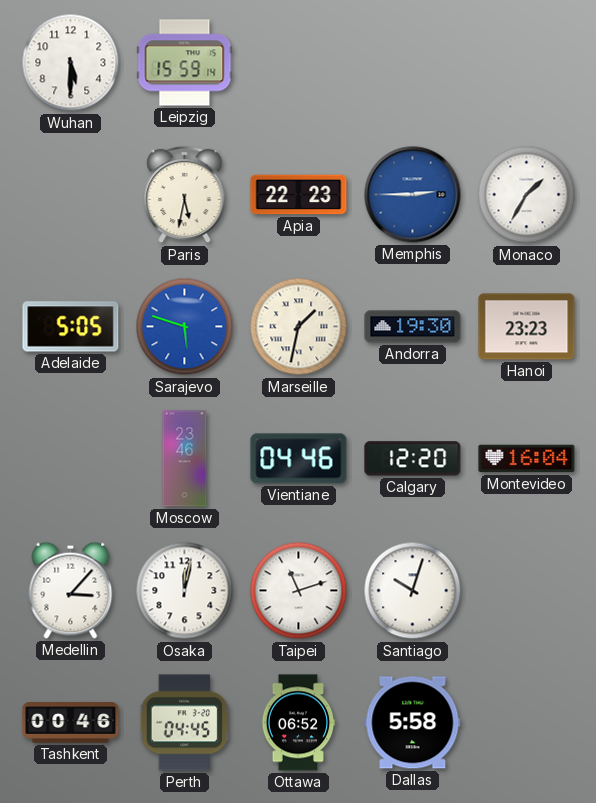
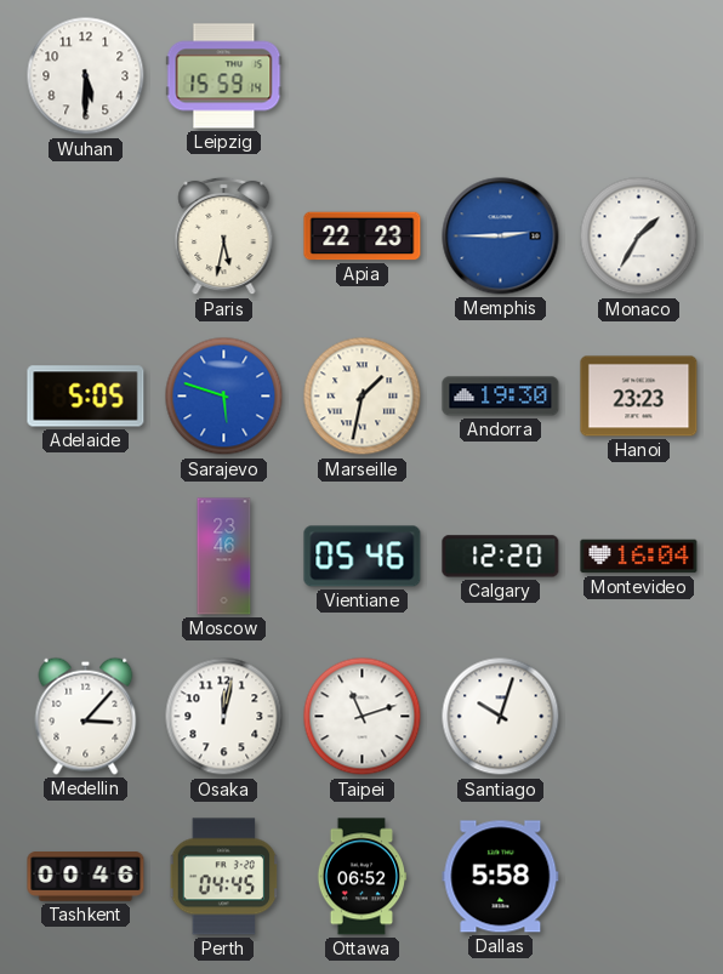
Vientiane: 04:46 -> 05:46 (363, 557)
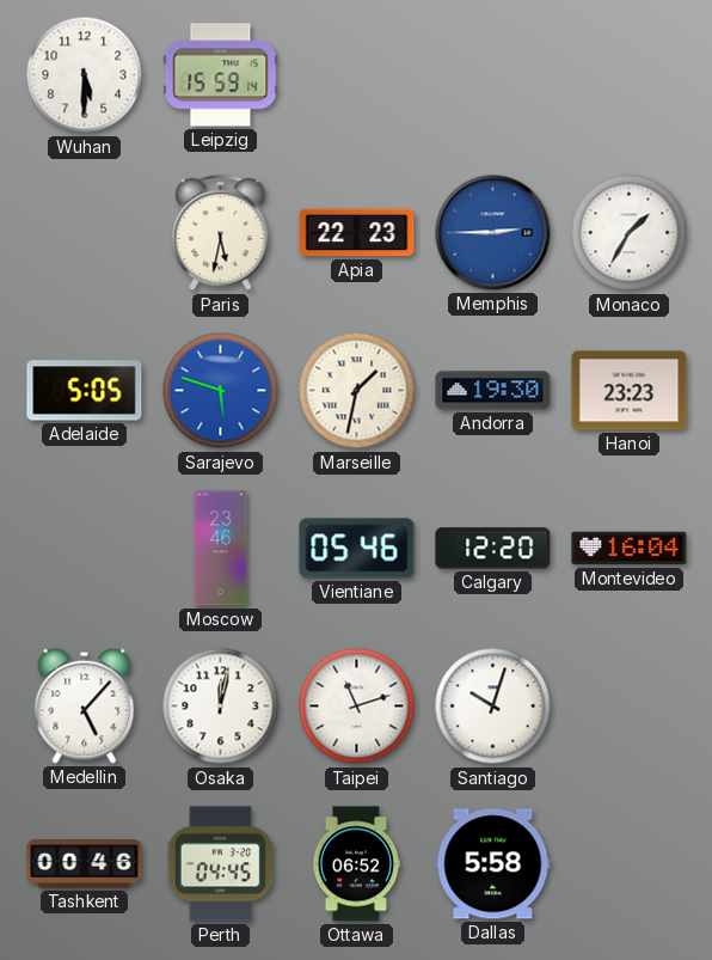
Medellin: 3:07 -> 5:07 (85, 705)
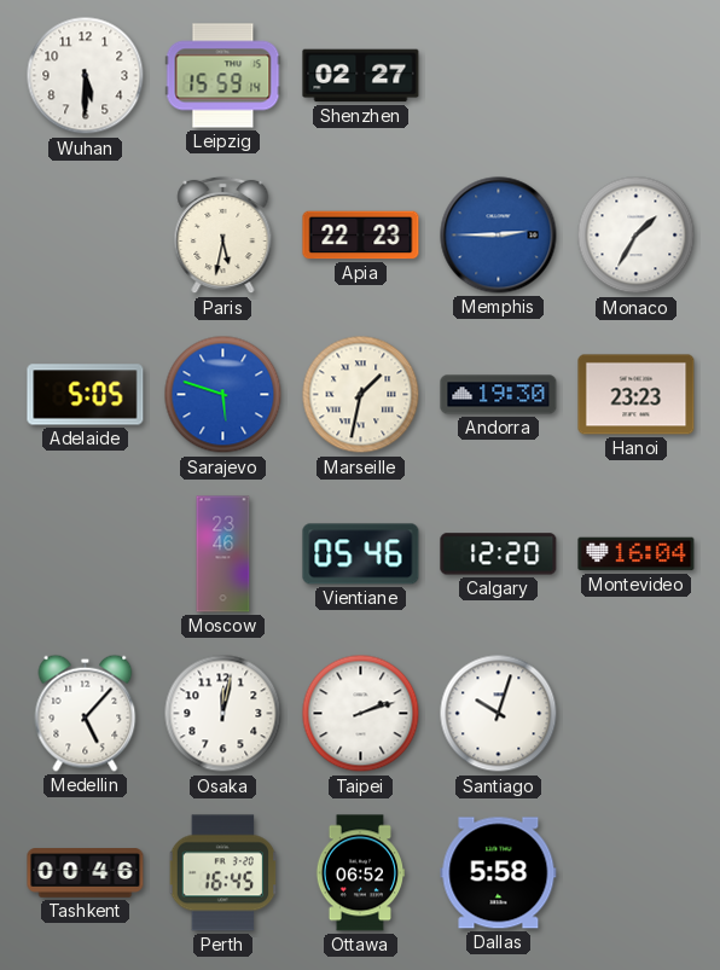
Shenzhen: none -> 02:27 (361, 76)
Taipei: 11:12 -> 2:12 (361, 714)
Perth: 04:45 -> 16:45 (223, 873)
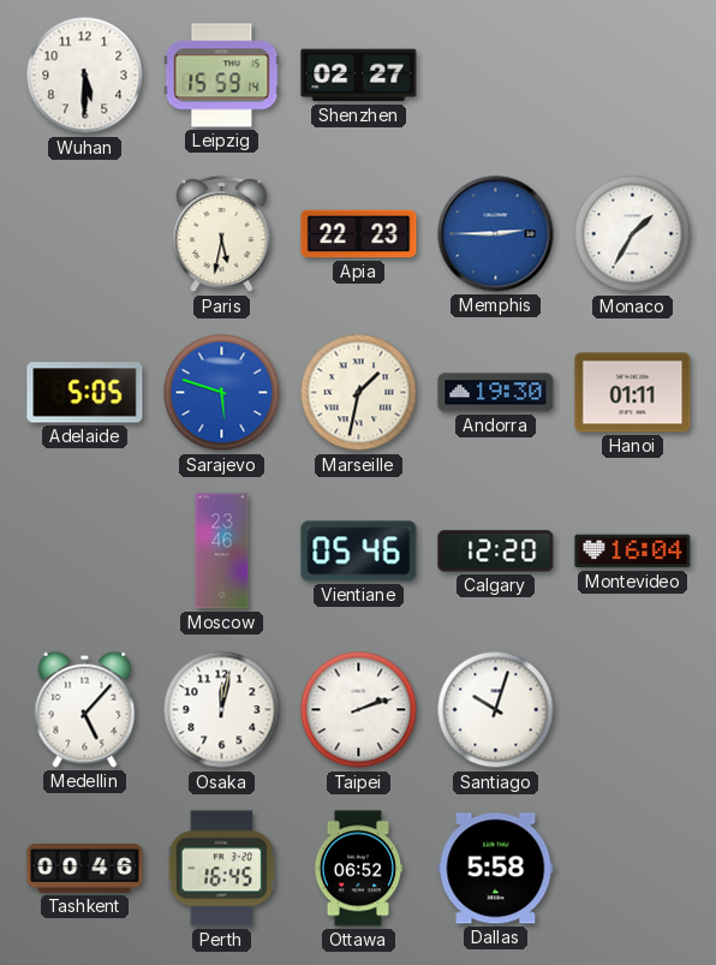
Hanoi: 23:23 -> 01:11 (633, 393)
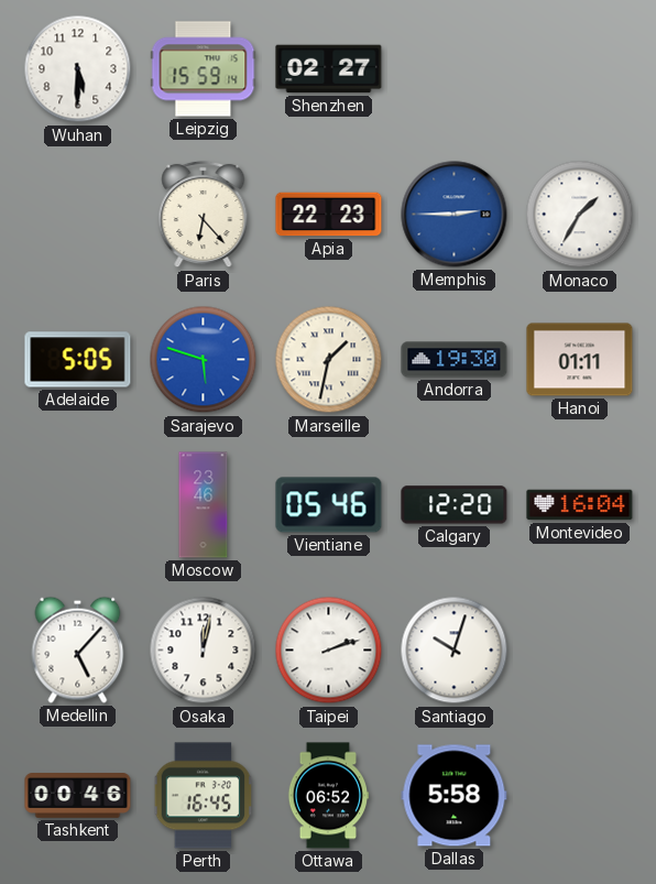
Paris: 5:32 -> 6:23 (204, 215)
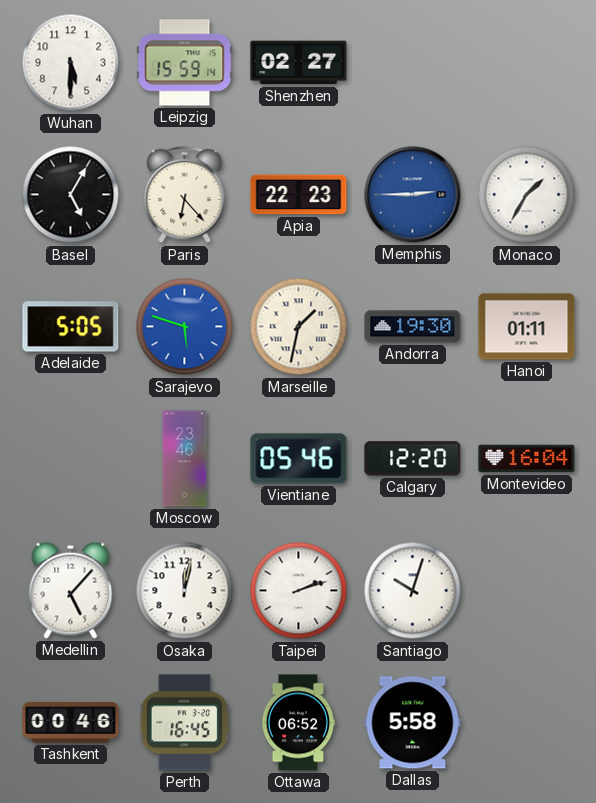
Basel: none -> 5:05 (71, 195)
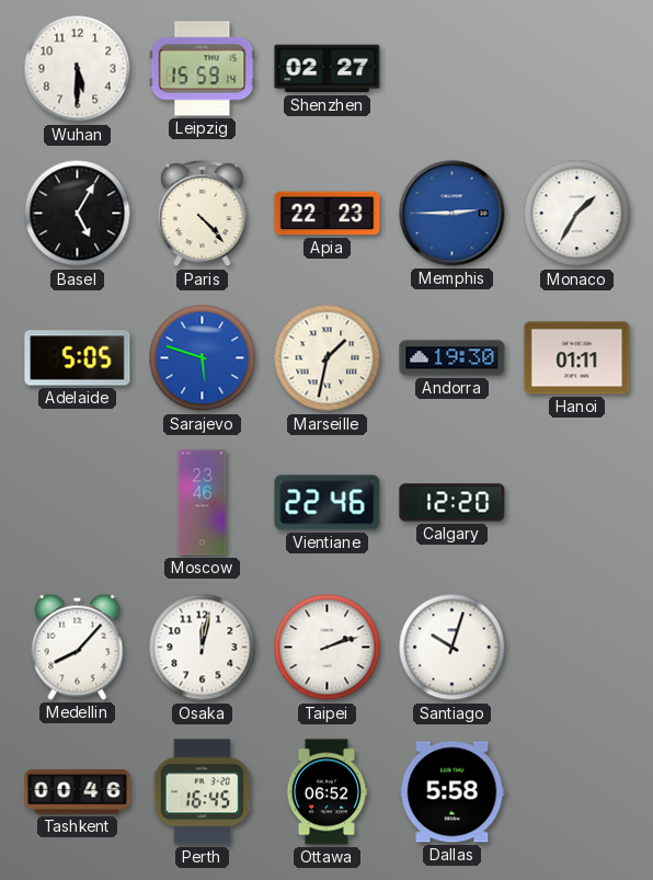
Paris: 6:23 -> 4:23 (203, 214)
Vientiane: 05:46 -> 22:46 (328, 503)
Montevideo: 16:04 -> none (527, 459)
Medellin: 5:07 -> 8:07 (78, 647)
